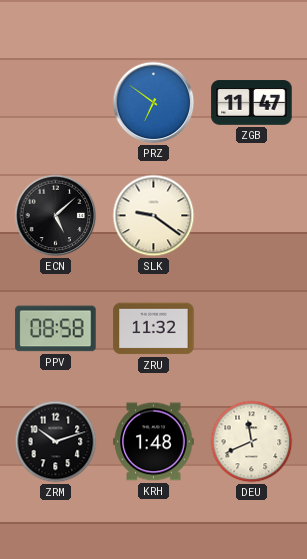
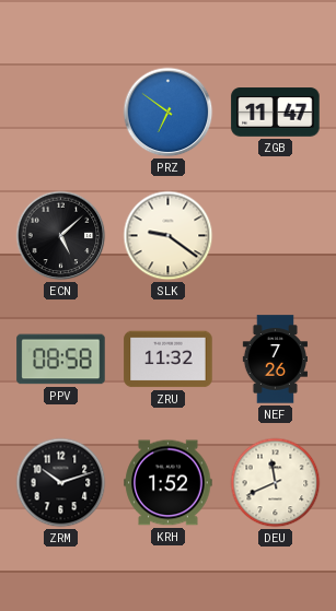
NEF: none -> 7:26 (275, 360)
KRH: 1:48 -> 1:52 (169, 483)
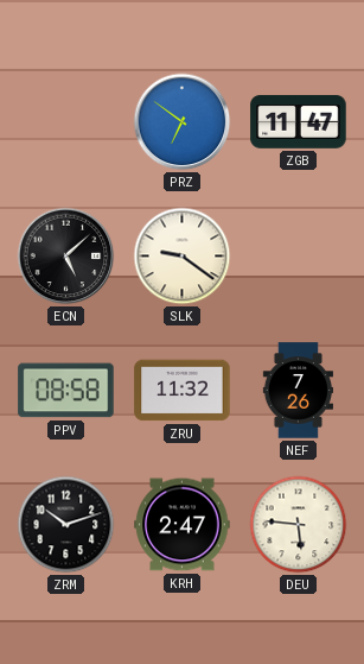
KRH: 1:52 -> 2:47 (183, 525)
DEU: 11:41 -> 5:46 (299, 525)
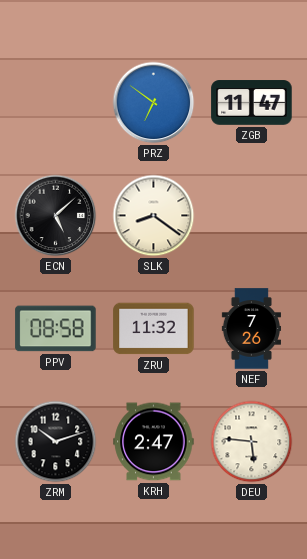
SLK: 9:21 -> 8:21 (154, 216)
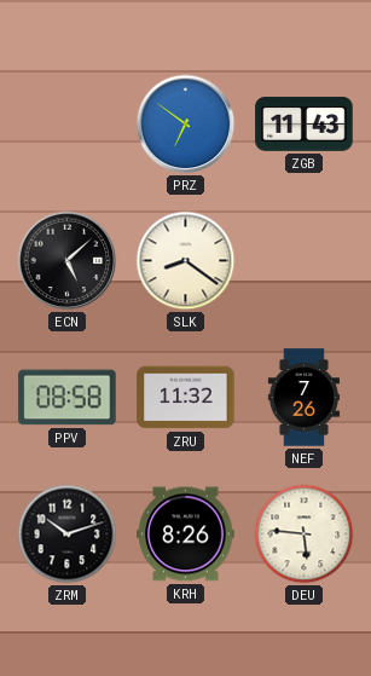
ZGB: 11:47 -> 11:43 (305, 125)
KRH: 2:47 -> 8:26 (186, 535)
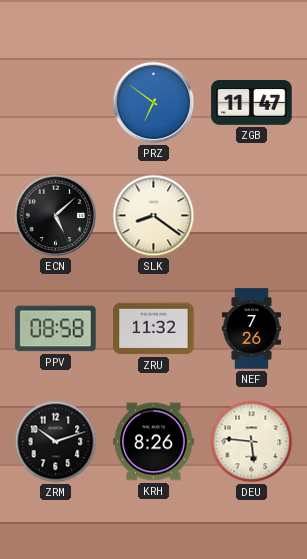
ZGB: 11:43 -> 11:47 (252, 103)
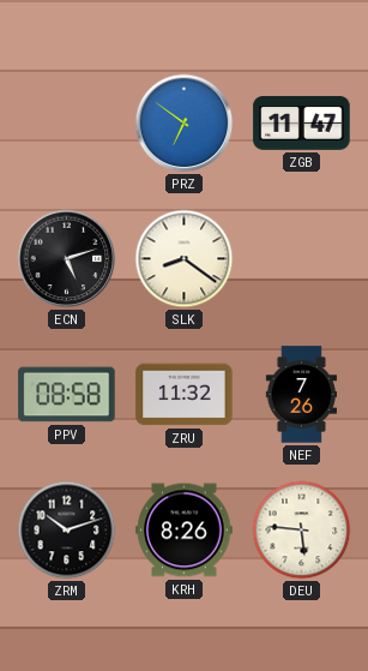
ECN: 5:08 -> 5:12 (67, 259)
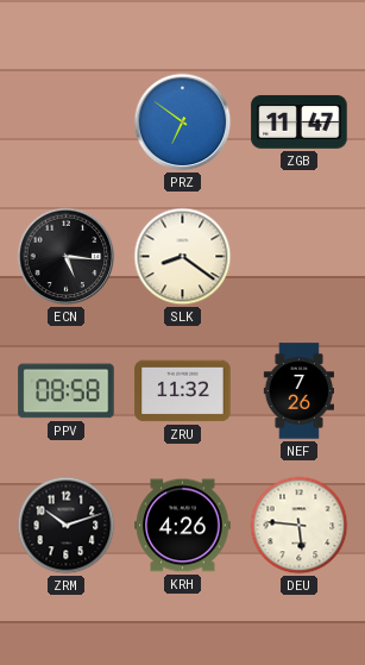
ECN: 5:12 -> 5:16 (67, 257)
KRH: 8:26 -> 4:26 (183, 526)
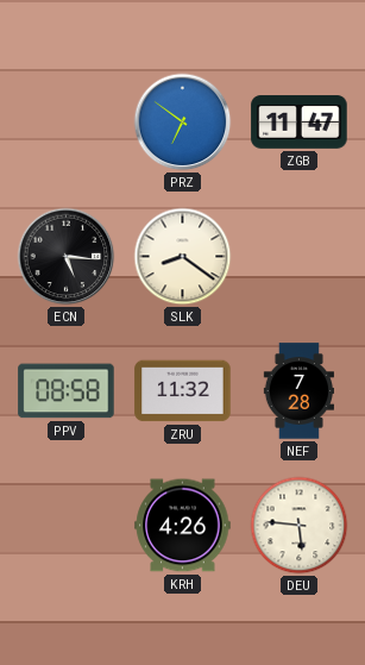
NEF: 7:26 -> 7:28 (298, 391)
ZRM: 10:12 -> none (67, 526)
